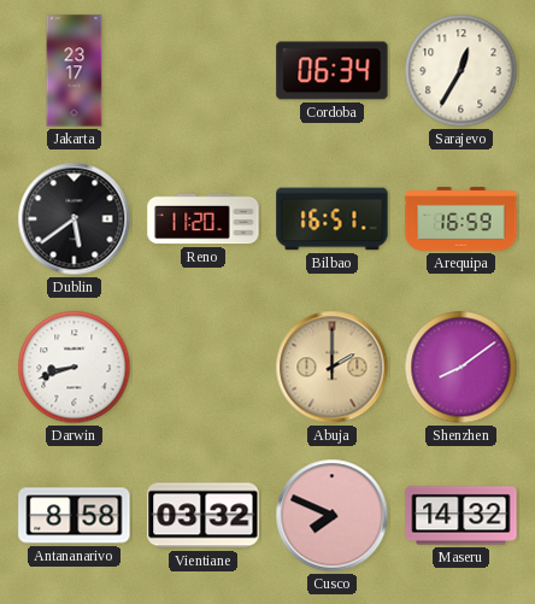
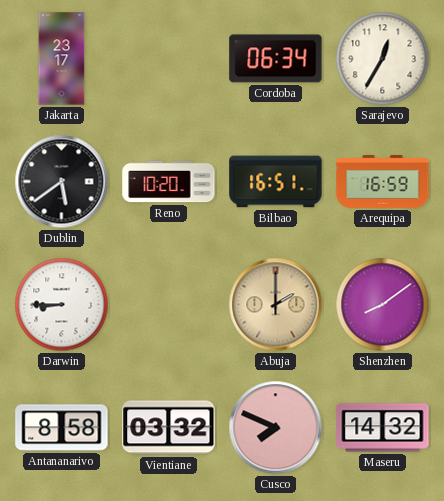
Reno: 11:20 -> 10:20 (169, 182)
Darwin: 8:42 -> 8:45 (62, 305)
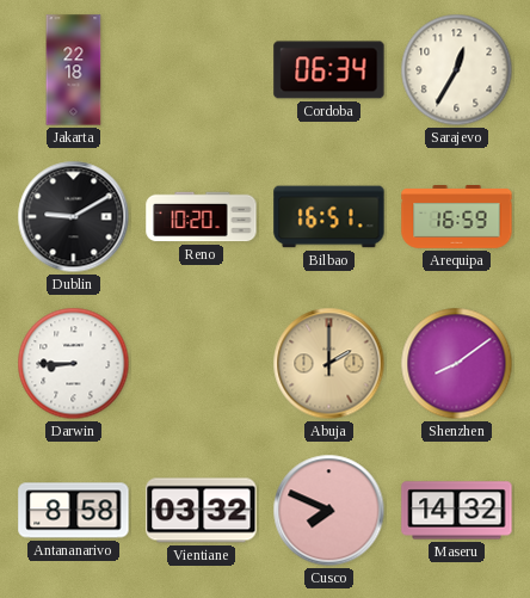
Jakarta: 23:17 -> 22:18 (74, 70)
Dublin: 5:39 -> 9:10 (74, 217)
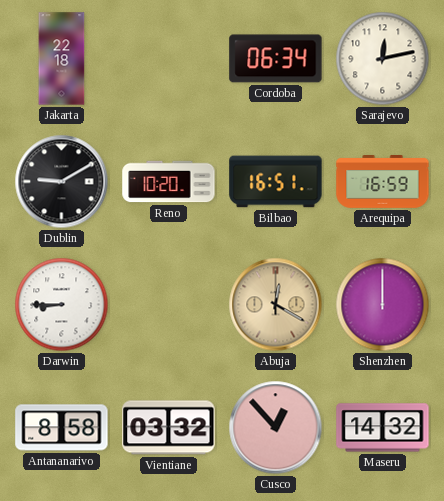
Sarajevo: 12:35 -> 12:13 (383, 59)
Abuja: 2:00 -> 12:20 (276, 305)
Shenzhen: 8:09 -> 12:00 (383, 305)
Cusco: 7:49 -> 12:53 (276, 428)
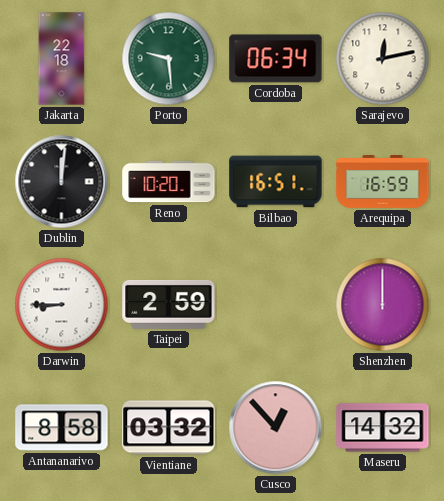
Porto: none -> 9:29 (169, 59)
Dublin: 9:10 -> 12:01 (62, 182)
Taipei: none -> 2:59 (169, 304)
Abuja: 12:20 -> none (276, 305)
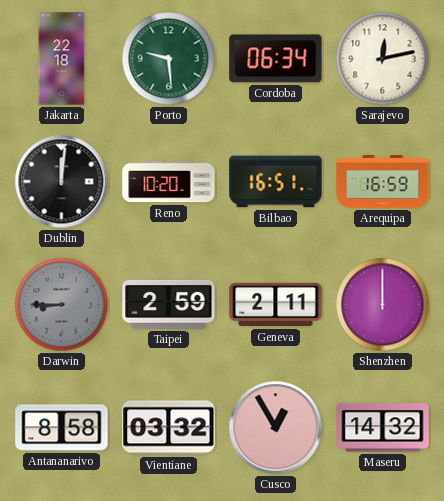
Darwin dial: white -> grey (62, 305)
Geneva: none -> 2:11 (276, 305)
Cusco: 12:53 -> 12:55 (276, 428)
